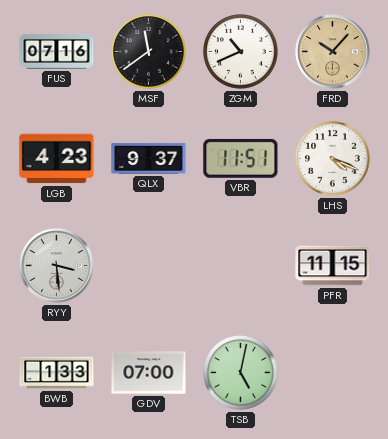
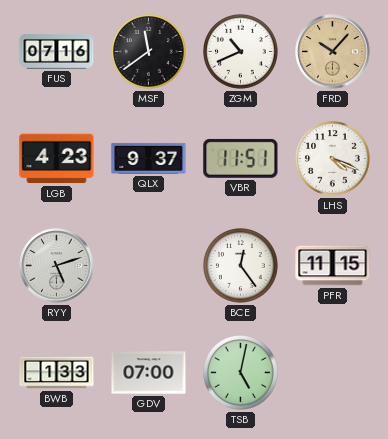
RYY: 3:29 -> 5:12 (57, 266)
BCE: none -> 12:24 (241, 266)
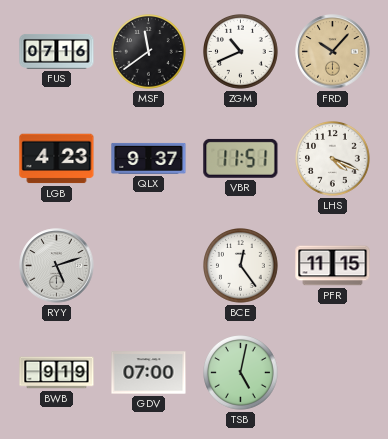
BWB: 1:33 -> 9:19 (57, 373)
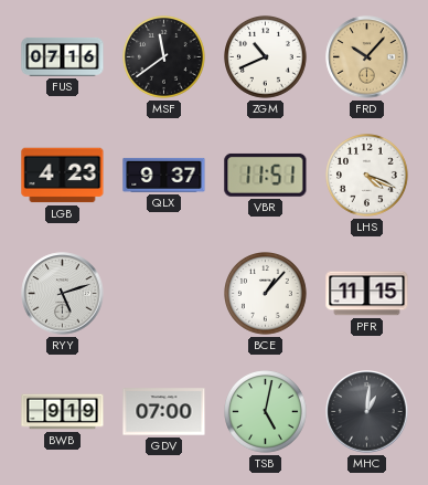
BCE: 12:24 -> 1:07 (266, 294)
MHC: none -> 1:01 (367, 412)
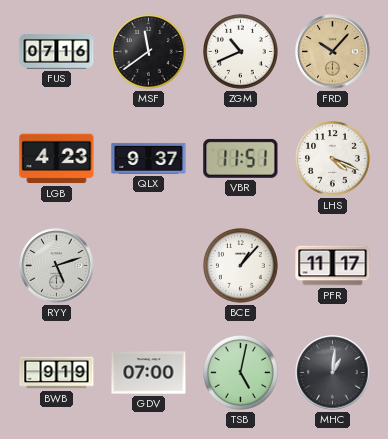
PFR: 11:15 -> 11:17 (333, 266)
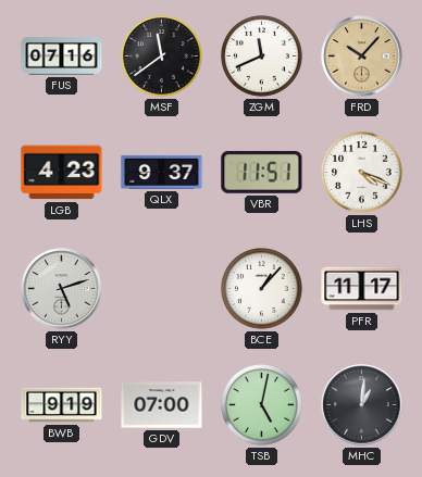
ZGM: 10:41 -> 11:41 (262, 57)
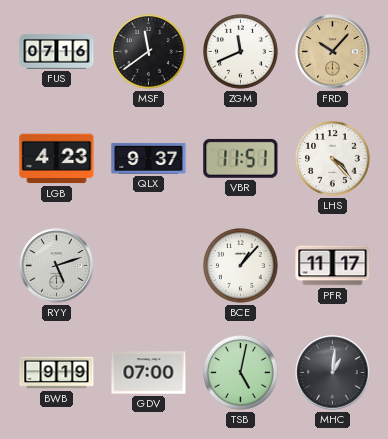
LHS: 4:19 -> 4:23 (333, 159)
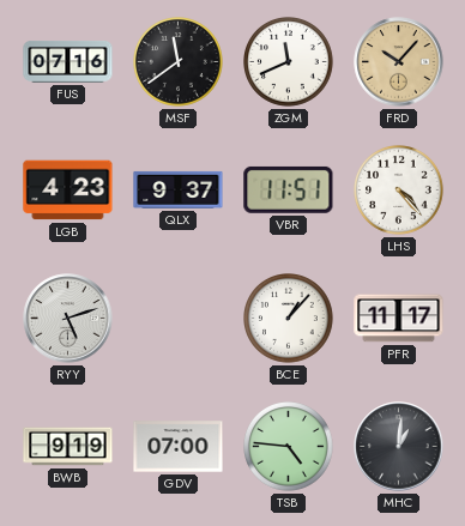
TSB: 5:02 -> 4:46 (289, 447)
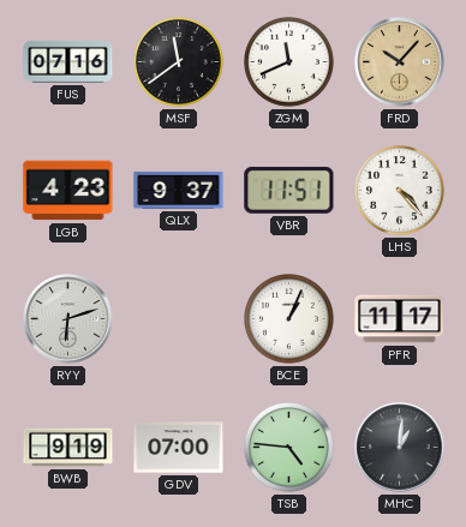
RYY: 5:12 -> 6:12 (68, 319)
BCE: 1:07 -> 1:04 (289, 319)
